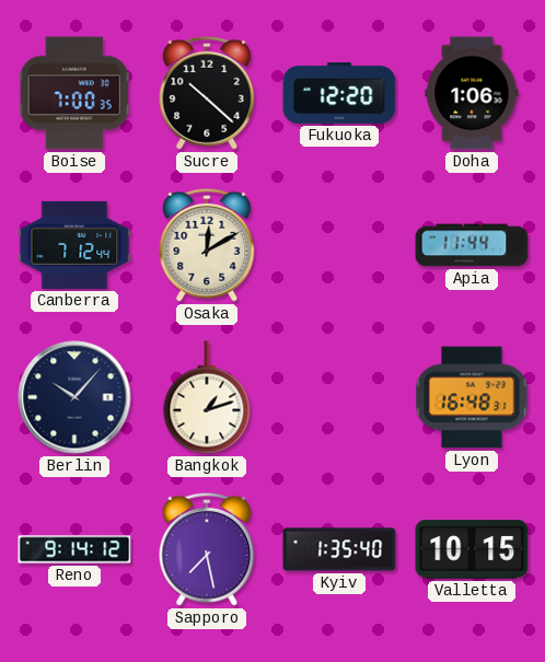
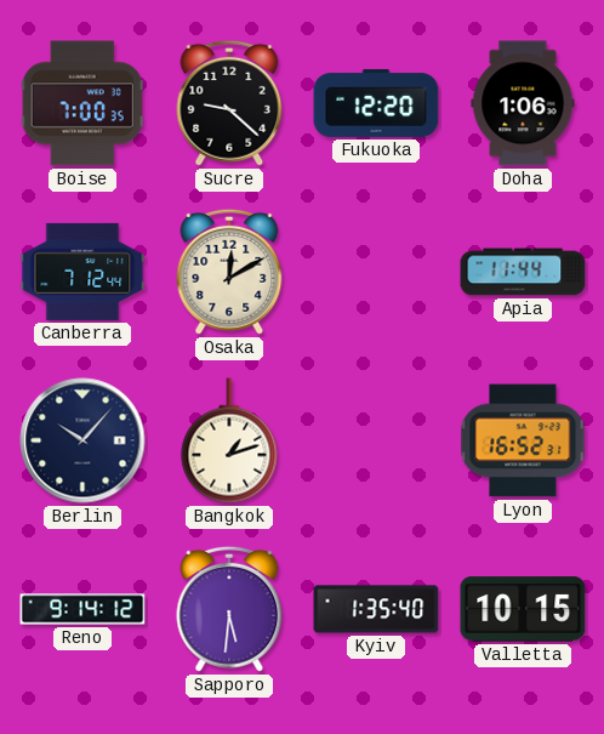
Sucre: 10:22 -> 9:22 (229, 103)
Lyon: 16:48 -> 16:52 (523, 440)
Sapporo: 7:28 -> 5:31 (229, 609)
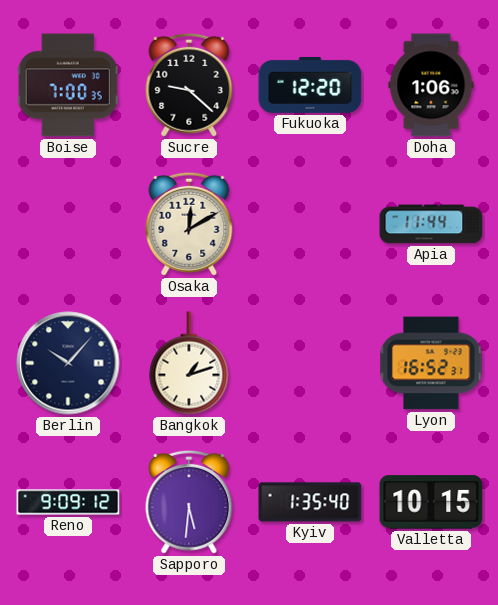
Canberra: 7:12 -> none (82, 272)
Reno: 9:14 -> 9:09 (68, 502)
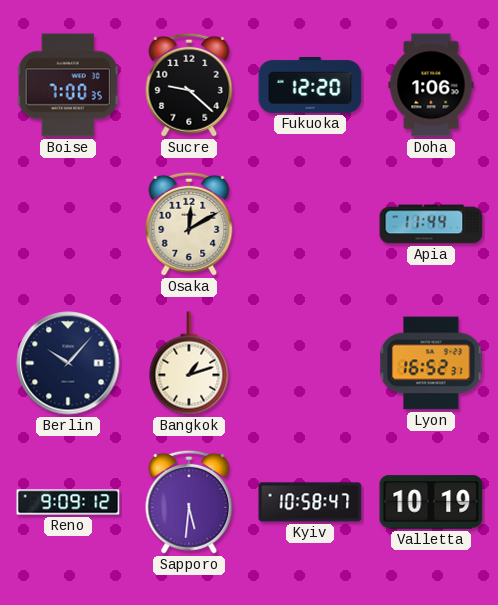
Kyiv: 1:35 -> 10:58 (310, 502)
Valletta: 10:15 -> 10:19 (431, 502)
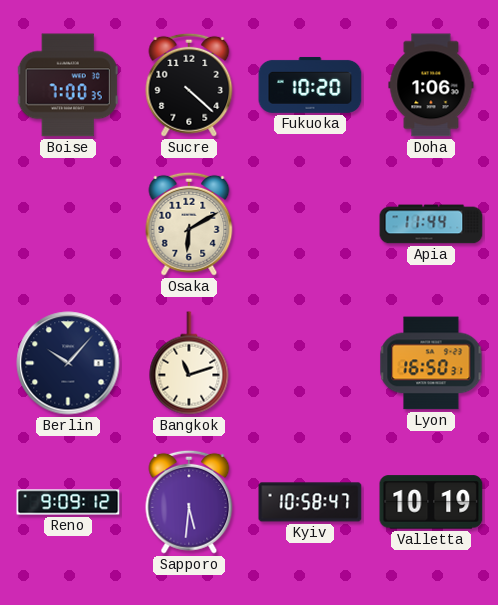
Sucre: 9:22 -> 4:22 (189, 85)
Fukuoka: 12:20 -> 10:20 (310, 85)
Osaka: 12:10 -> 6:10 (189, 224)
Bangkok: 1:12 -> 11:12 (189, 363)
Lyon: 16:52 -> 16:50 (431, 363)
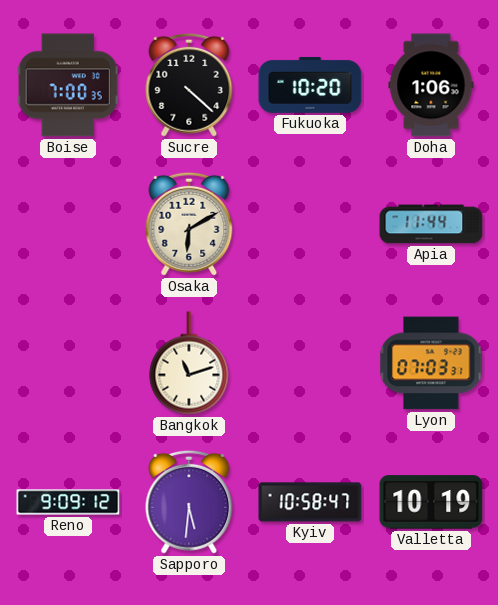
Berlin: 10:07 -> none (68, 363)
Lyon: 16:50 -> 07:03 (431, 363)
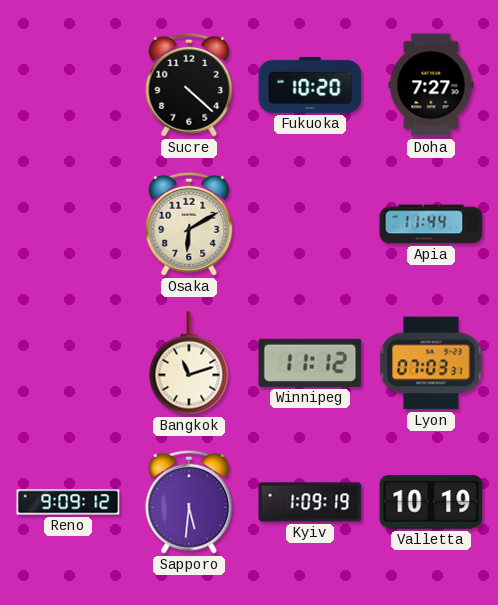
Boise: 7:00 -> none (68, 85)
Doha: 1:06 -> 7:27 (431, 85)
Winnipeg: none -> 11:12 (310, 363)
Kyiv: 10:58 -> 1:09 (310, 502)
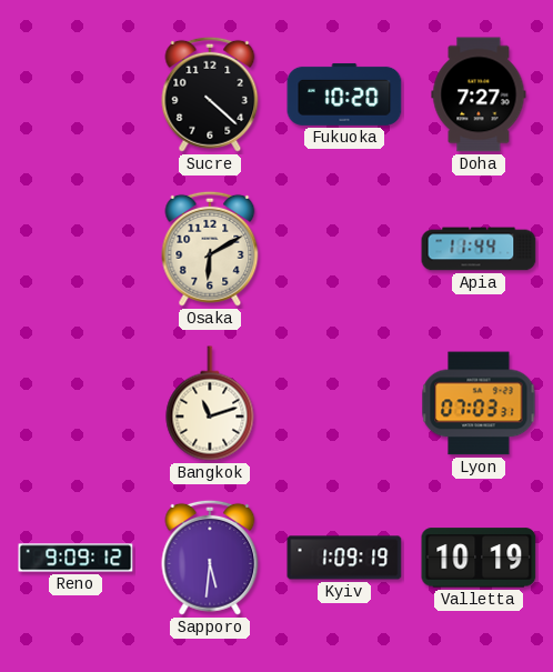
Winnipeg: 11:12 -> none (310, 363)
